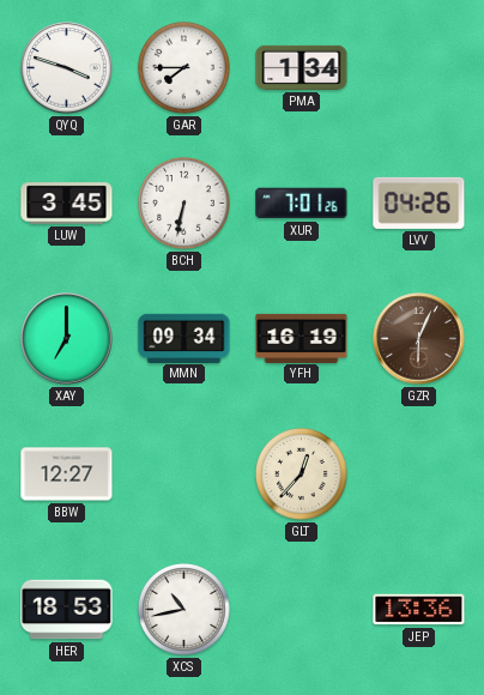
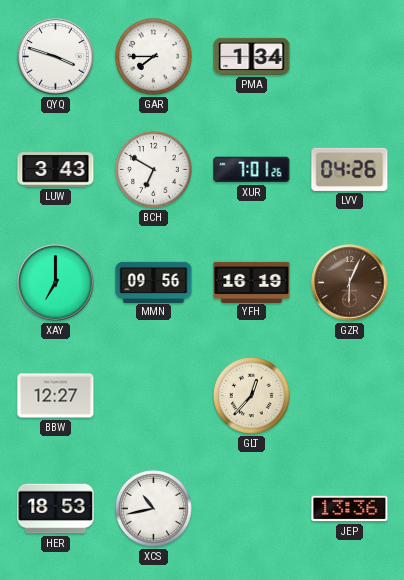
LUW: 3:45 -> 3:43 (56, 170)
BCH: 6:32 -> 6:50 (153, 169)
MMN: 09:34 -> 09:56 (154, 282)
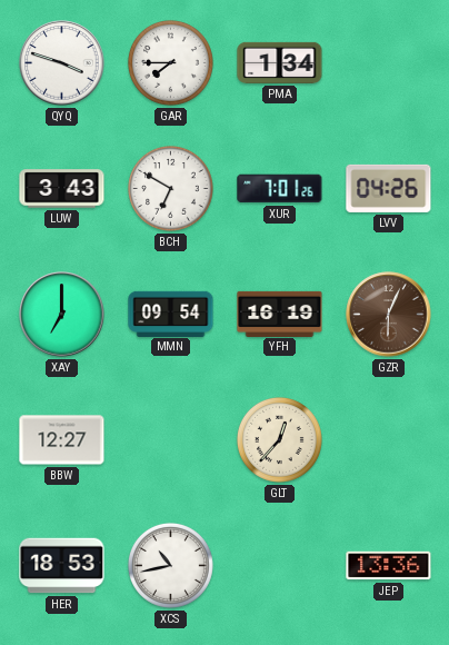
MMN: 09:56 -> 09:54 (171, 314)
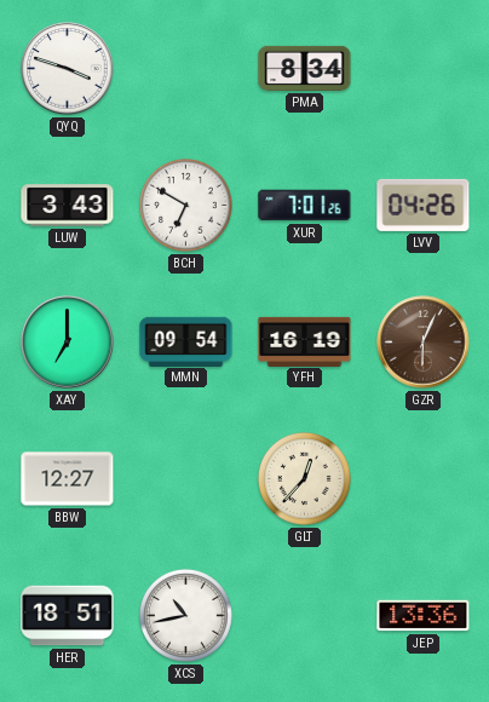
GAR: 7:45 -> none (170, 62)
PMA: 1:34 -> 8:34 (305, 68)
HER: 18:53 -> 18:51 (68, 616)
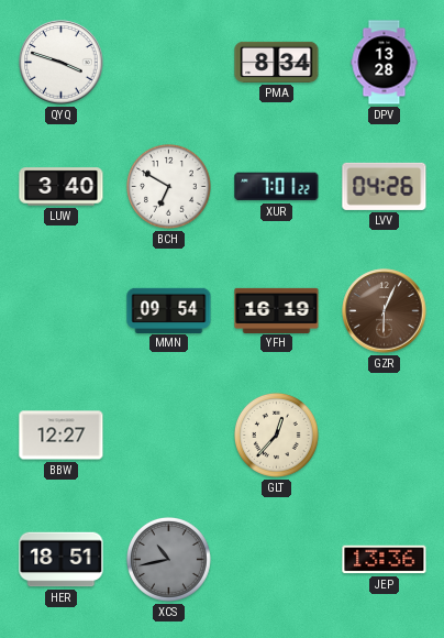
DPV: none -> 13:28 (385, 63)
LUW: 3:43 -> 3:40 (62, 187)
XUR: 7:01:26 -> 7:01:22 (277, 187)
XAY: 7:00 -> none (68, 343)
XCS dial: white -> grey (168, 559)
